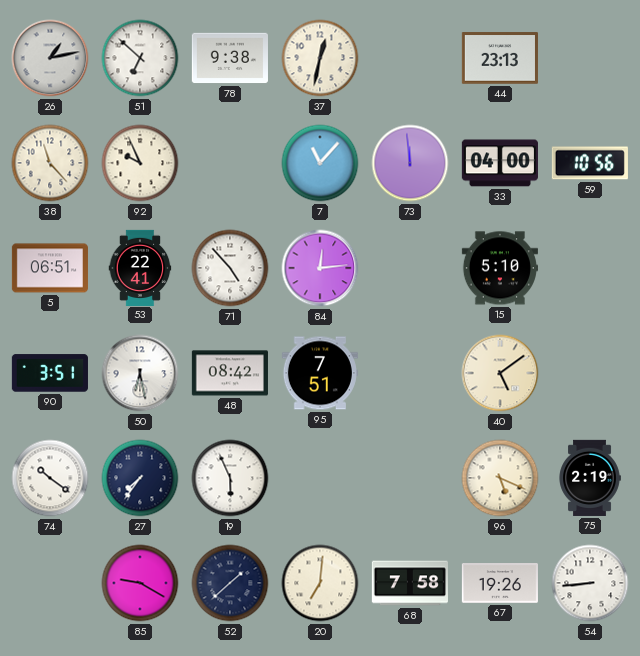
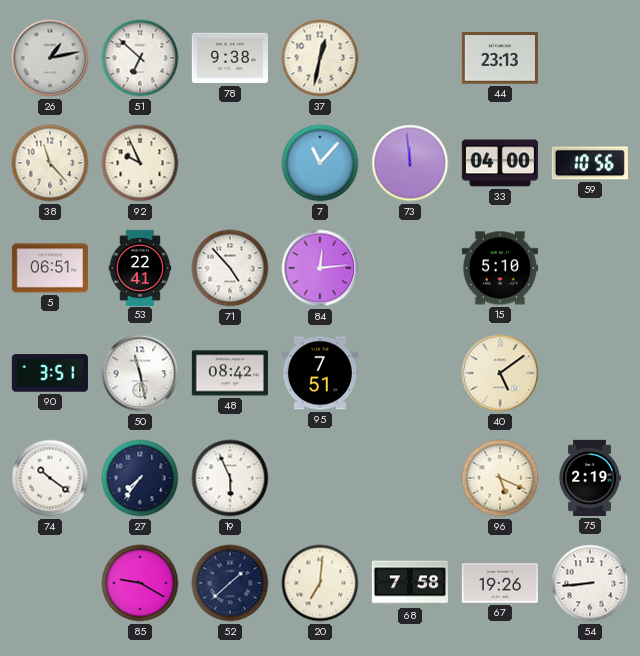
50: 6:28 -> 11:28 (140, 373)
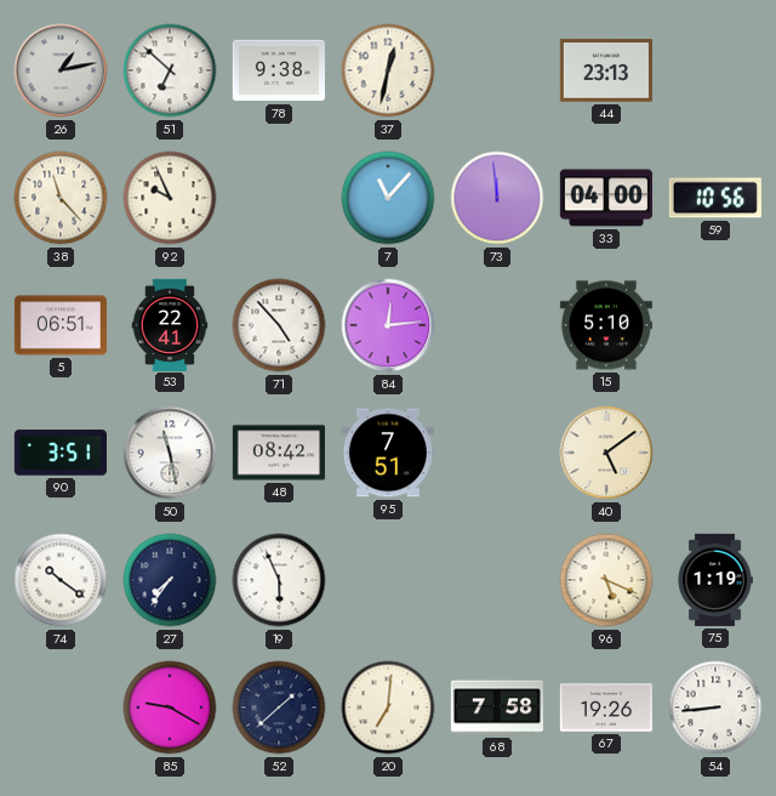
75: 2:19 -> 1:19 (715, 580)
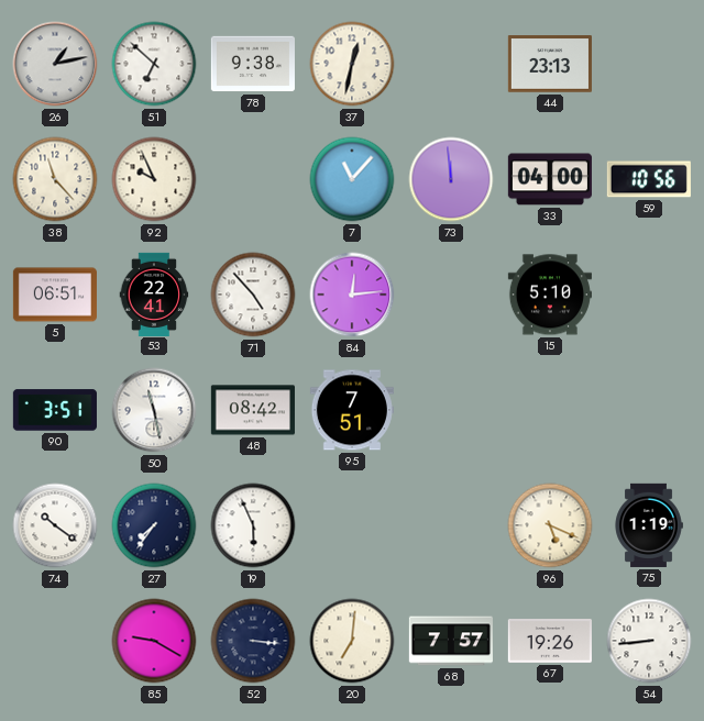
40: 5:09 -> none (606, 453)
52: 1:38 -> 3:16 (253, 641)
68: 7:58 -> 7:57 (451, 641)
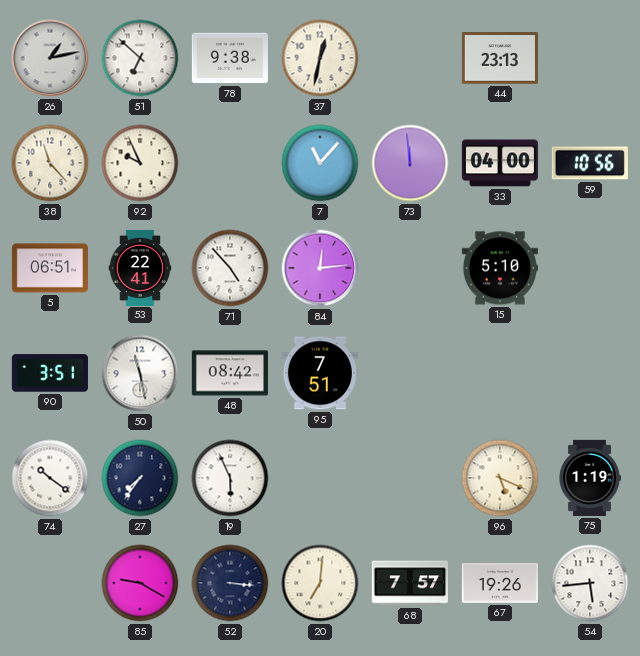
54: 8:44 -> 5:44 (590, 583)
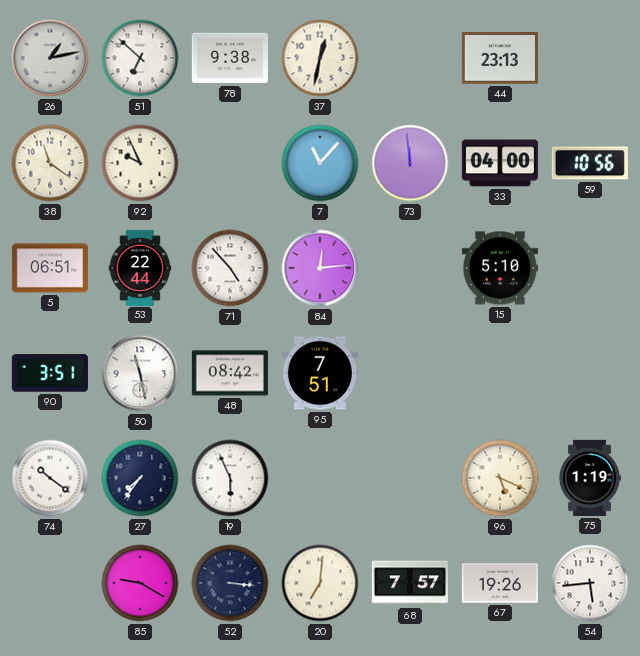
38: 11:23 -> 11:21 (50, 163)
53: 22:41 -> 22:44 (140, 267)
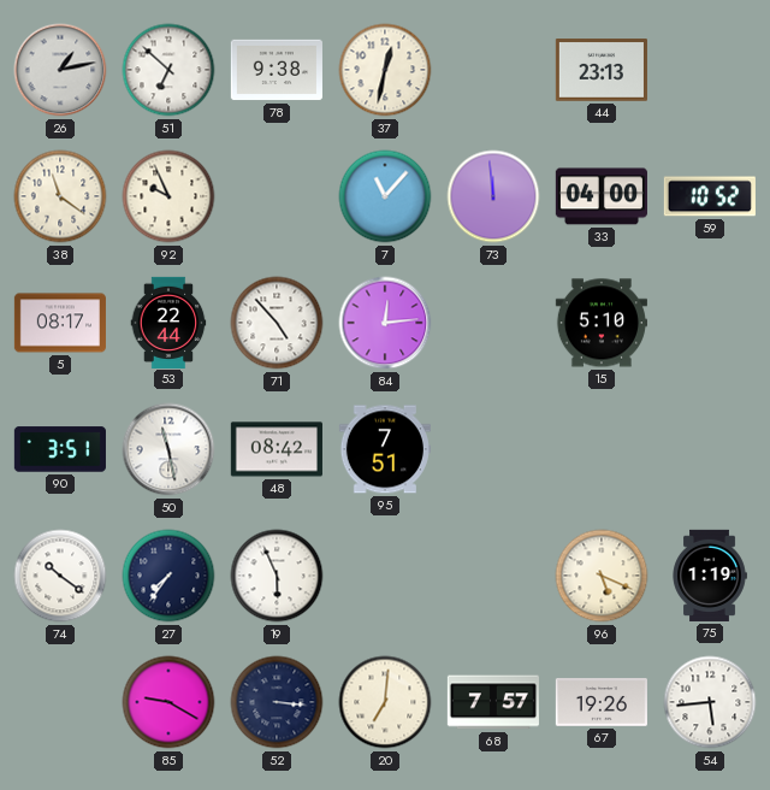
59: 10:56 -> 10:52 (710, 196)
5: 06:51 -> 08:17 (60, 323)
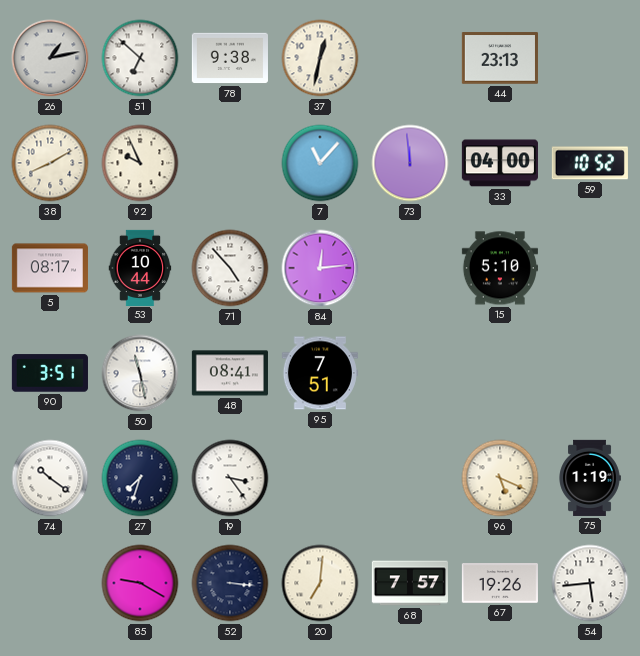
38: 11:21 -> 8:10 (50, 163)
53: 22:44 -> 10:44 (140, 267)
48: 08:42 -> 08:41 (230, 373)
27: 7:36 -> 7:33 (140, 478)
19: 5:56 -> 3:24 (230, 478)
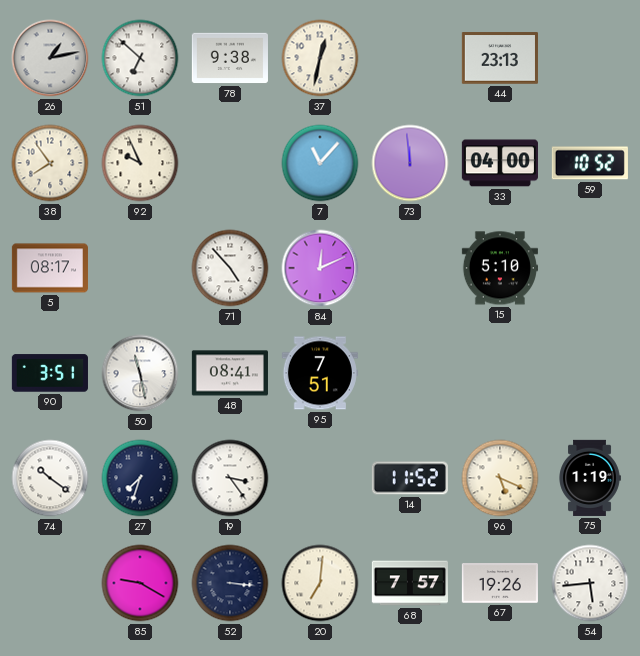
38: 8:10 -> 7:54 (50, 163)
53: 10:44 -> none (140, 267)
84: 12:14 -> 12:11 (320, 268)
14: none -> 11:52 (410, 478)
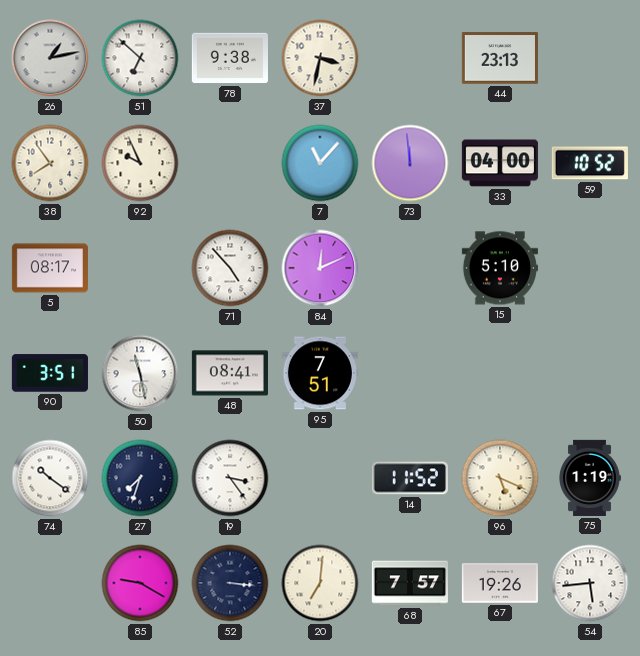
37: 12:32 -> 3:32 (320, 58)
